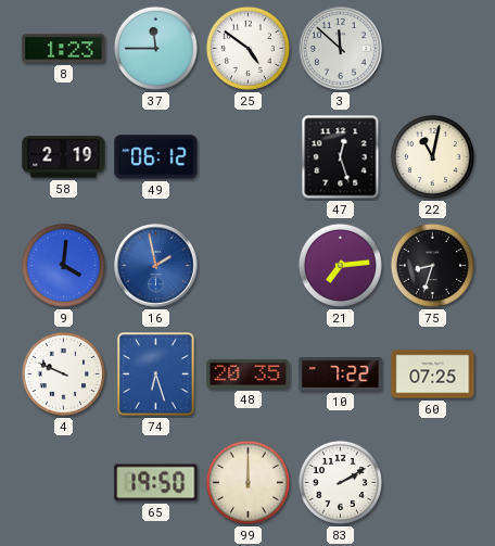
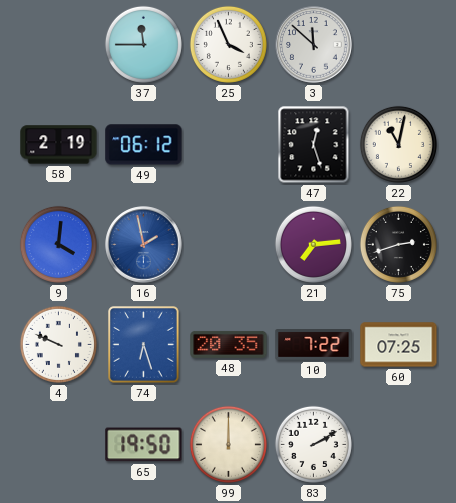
8: 1:23 -> none (64, 49)
25: 4:51 -> 3:56 (228, 44)
75: 8:33 -> 2:42 (398, 244)
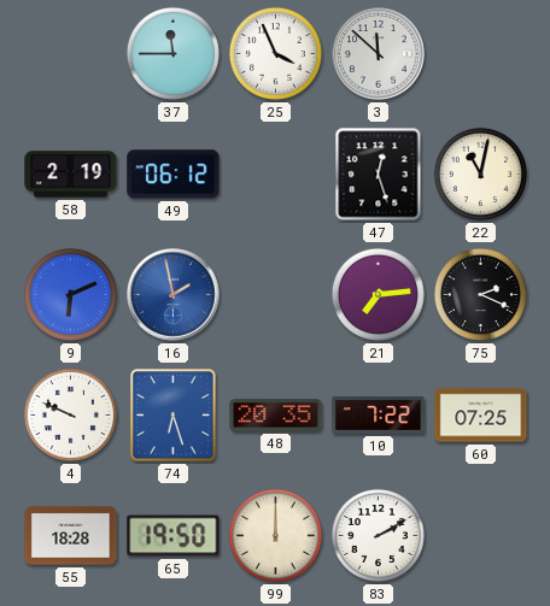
9: 4:01 -> 6:11 (70, 294)
75: 2:42 -> 2:19 (480, 294)
55: none -> 18:28 (71, 536)
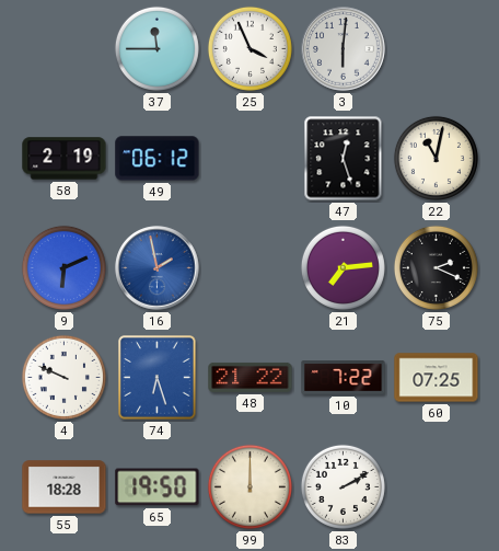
3: 11:52 -> 6:01 (344, 49)
48: 20:35 -> 21:22 (251, 377)
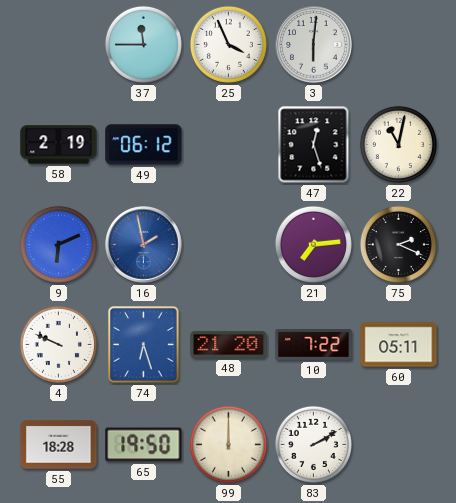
48: 21:22 -> 21:20 (229, 344)
60: 07:25 -> 05:11 (399, 345)
